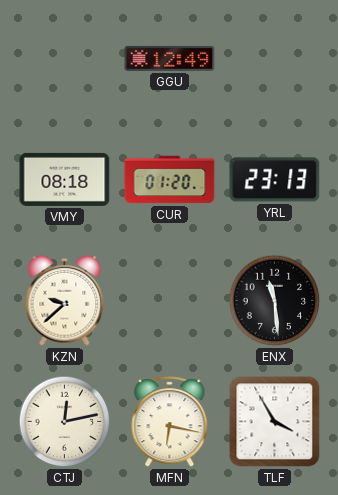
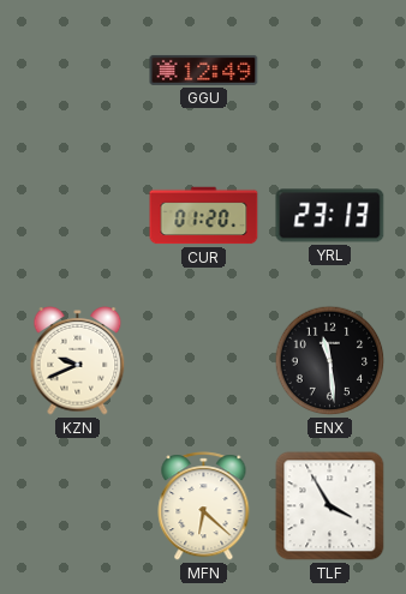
VMY: 08:18 -> none (65, 179)
KZN: 9:38 -> 9:41 (78, 361)
CTJ: 12:13 -> none (65, 422)
MFN: 6:17 -> 6:22 (204, 506)
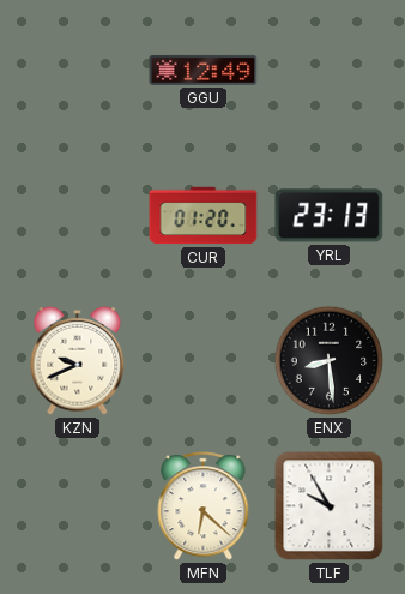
ENX: 11:29 -> 8:29 (330, 361)
TLF: 3:55 -> 9:55 (330, 506)
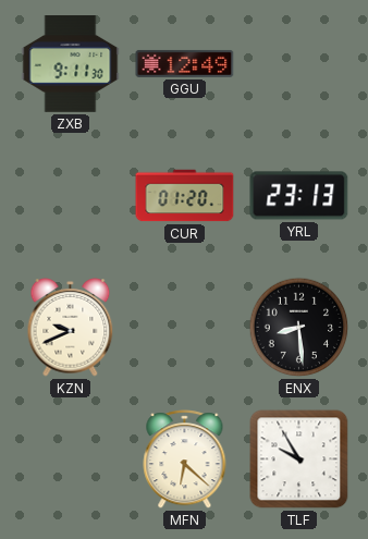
ZXB: none -> 9:11 (71, 64)
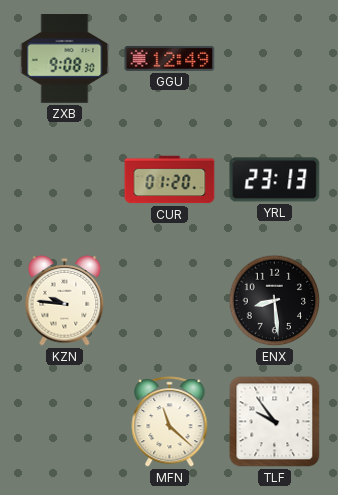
ZXB: 9:11 -> 9:08 (65, 59)
KZN: 9:41 -> 9:46 (65, 301)
MFN: 6:22 -> 11:22 (170, 422)
TLF: 9:55 -> 9:54 (275, 422)
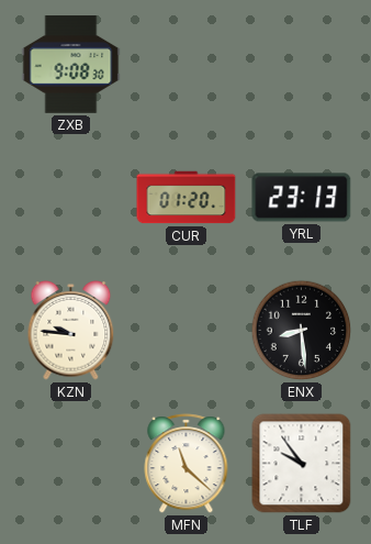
GGU: 12:49 -> none (170, 58)
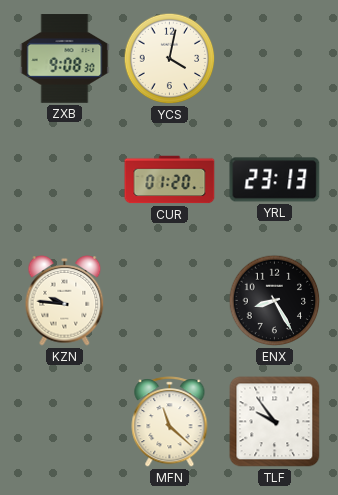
YCS: none -> 4:02 (170, 59)
ENX: 8:29 -> 8:25 (275, 301)
